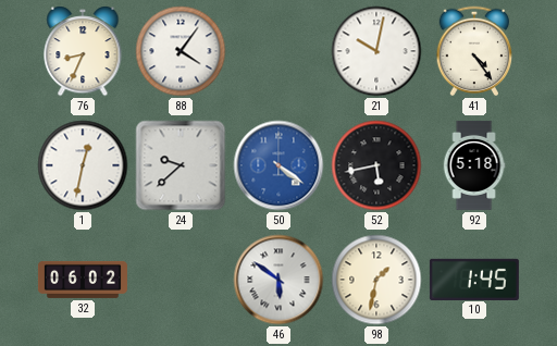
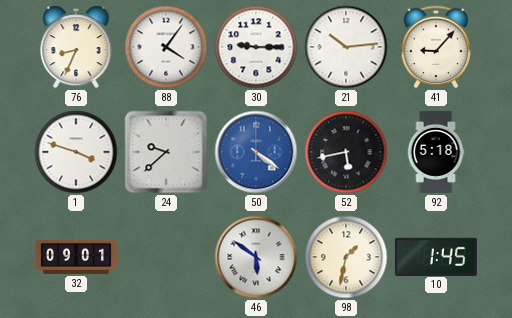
30: none -> 9:15 (256, 47)
21: 10:02 -> 10:14 (346, 47)
41: 4:24 -> 9:07 (436, 47)
1: 12:32 -> 3:48 (76, 152)
32: 06:02 -> 09:01 (76, 257)
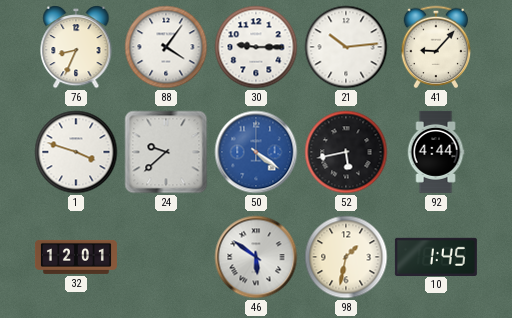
92: 5:18 -> 4:44 (436, 152)
32: 09:01 -> 12:01 (76, 257)
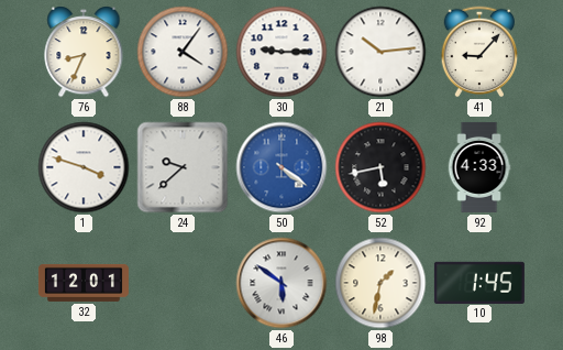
92: 4:44 -> 4:33 (479, 167)
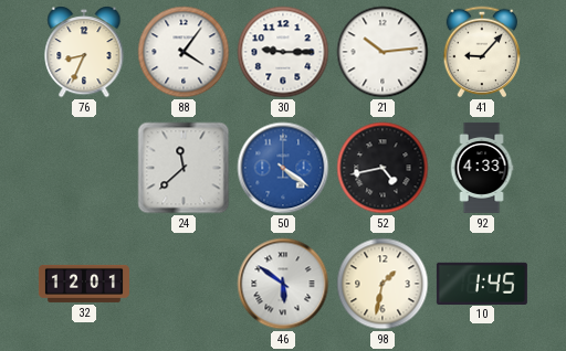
1: 3:48 -> none (84, 167)
24: 9:38 -> 11:38 (184, 168)
52: 5:43 -> 4:43 (382, 168)
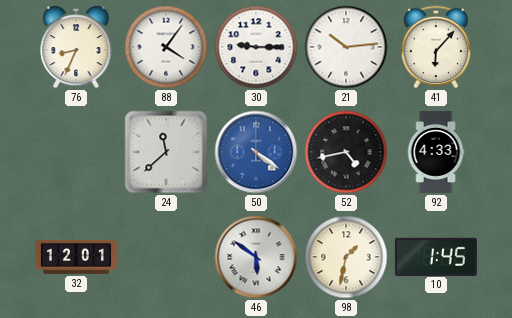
41: 9:07 -> 6:07 (436, 47)
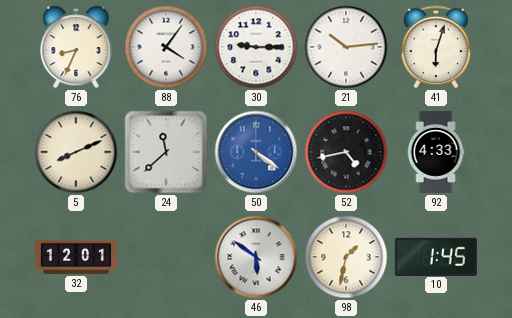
41: 6:07 -> 6:03 (436, 47)
5: none -> 8:11 (76, 152)
